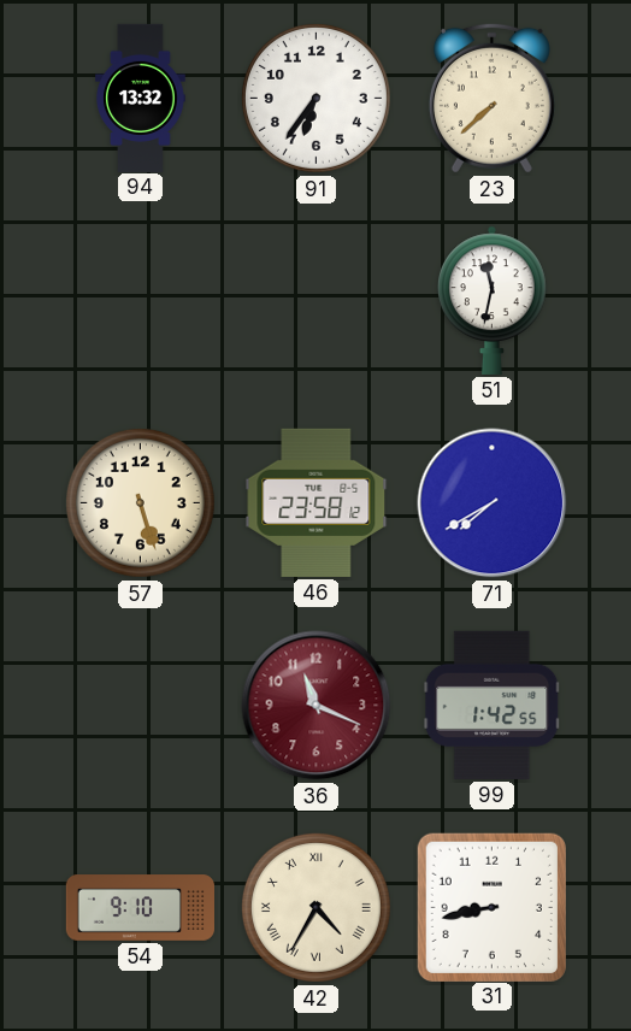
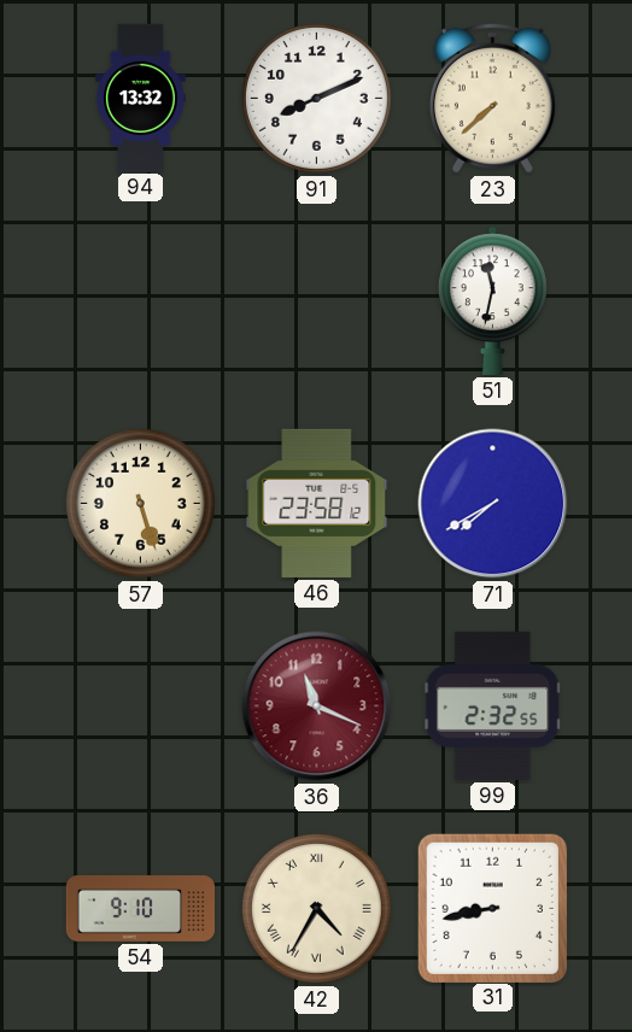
91: 6:36 -> 8:11 (316, 98)
99: 1:42 -> 2:32 (493, 705)
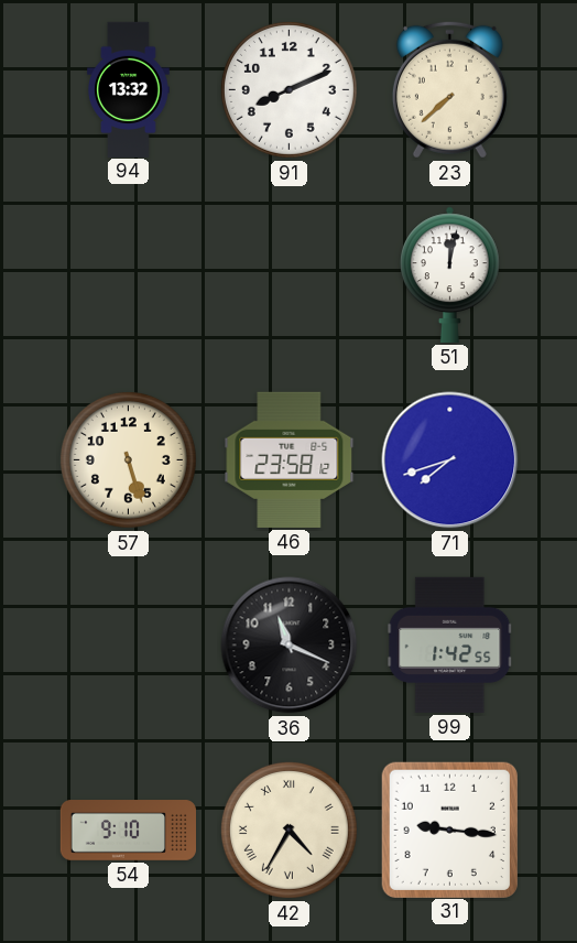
51: 11:32 -> 12:02 (450, 274)
71: 7:40 -> 7:42 (450, 460)
36 dial: burgundy -> black (290, 646)
99: 2:32 -> 1:42 (450, 644)
31: 8:43 -> 9:16 (449, 830)
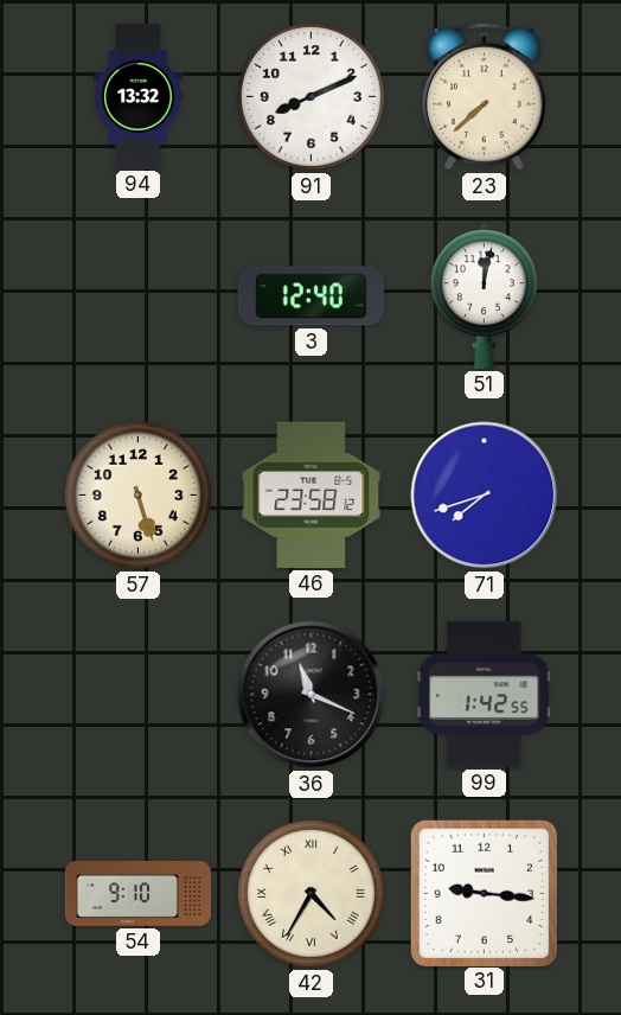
3: none -> 12:40 (310, 296)
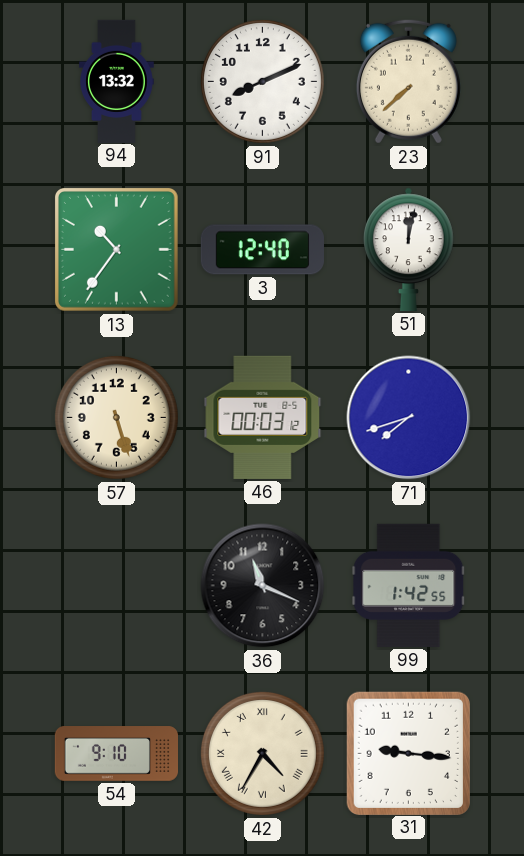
13: none -> 10:36 (116, 249)
46: 23:58 -> 00:03 (263, 417)
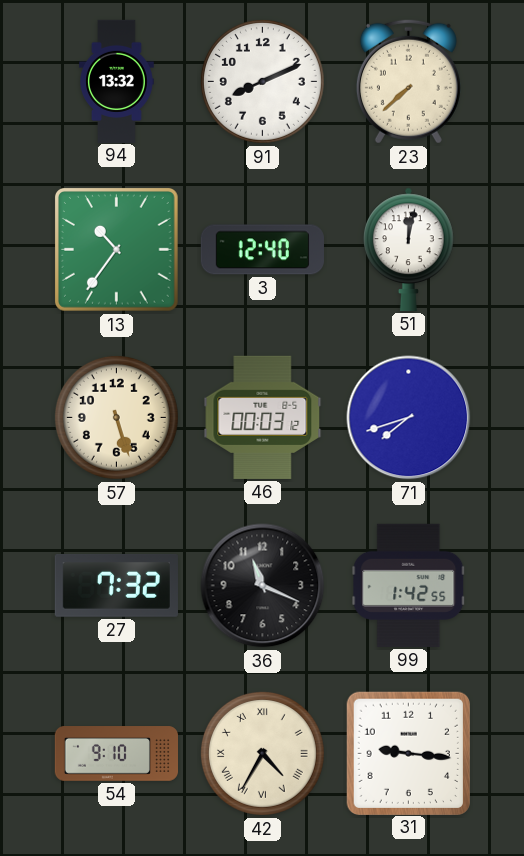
27: none -> 7:32 (116, 586)
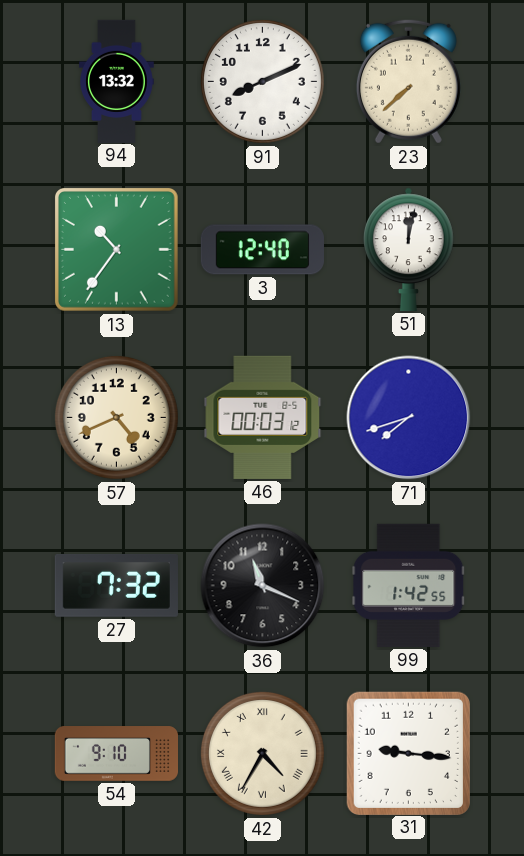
57: 5:27 -> 4:41 (116, 417)
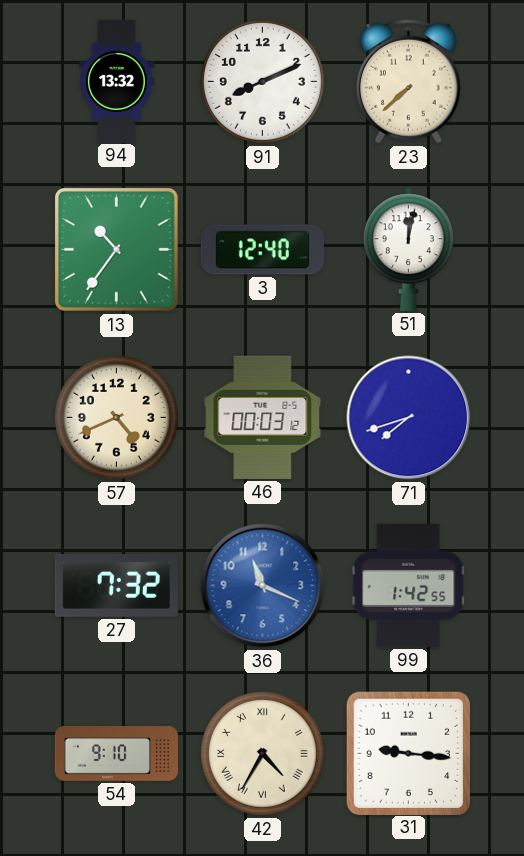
36 dial: black -> blue (263, 586)
